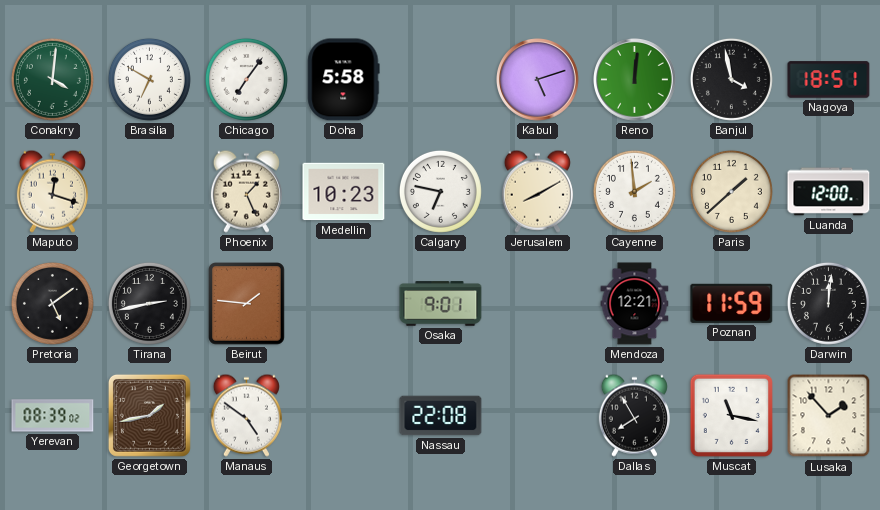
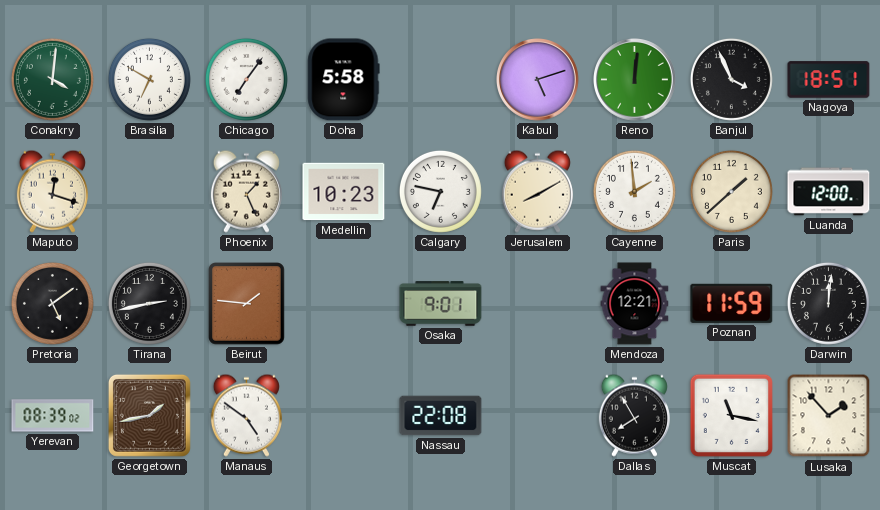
Banjul: 3:58 -> 3:56 (731, 79)
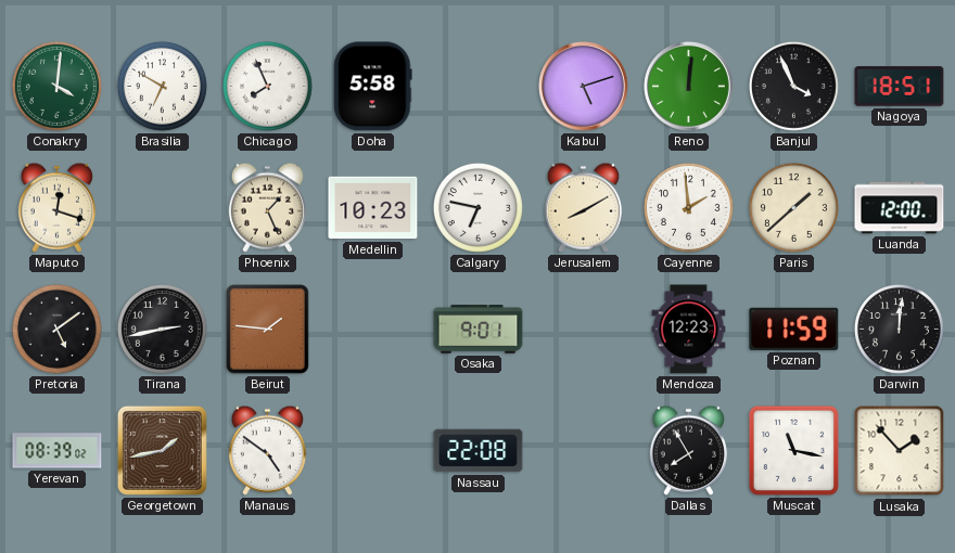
Chicago: 7:06 -> 7:56 (267, 86)
Mendoza: 12:21 -> 12:23 (689, 330)
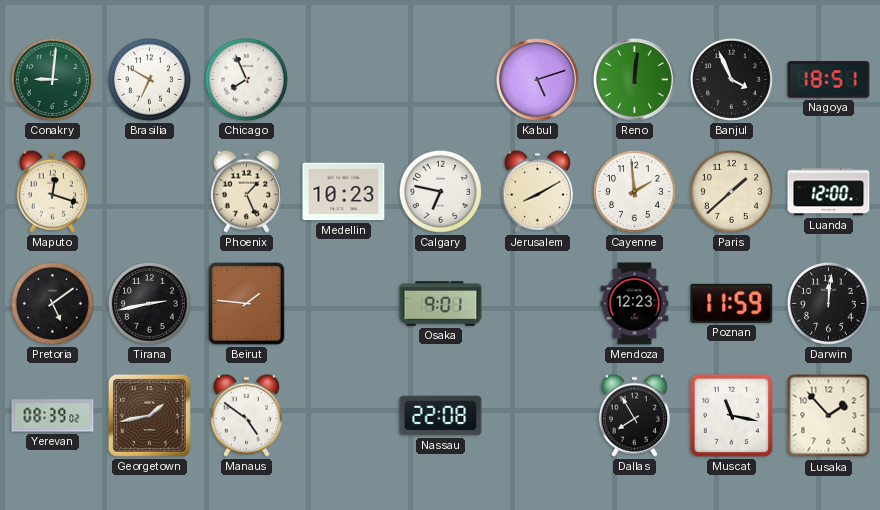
Conakry: 4:01 -> 9:01 (52, 79)
Doha: 5:58 -> none (373, 87)
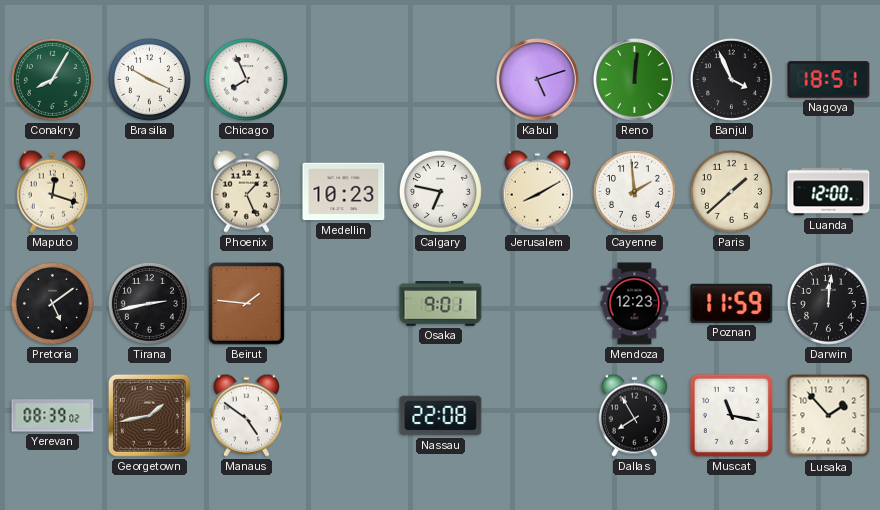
Conakry: 9:01 -> 8:05 (52, 79)
Brasilia: 6:50 -> 3:50 (149, 79)
